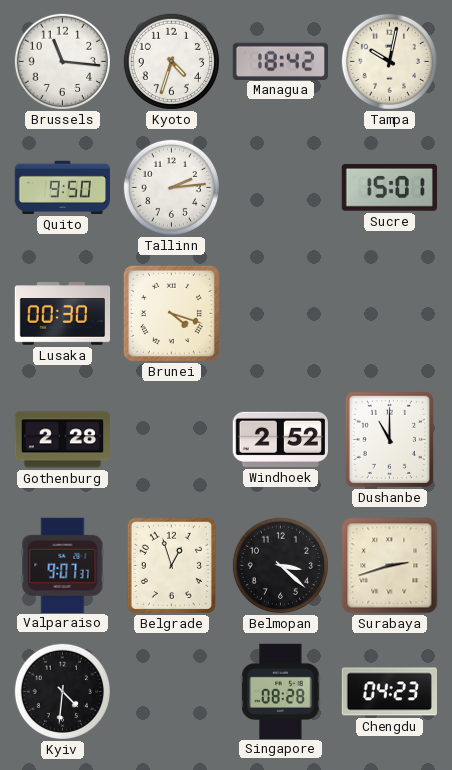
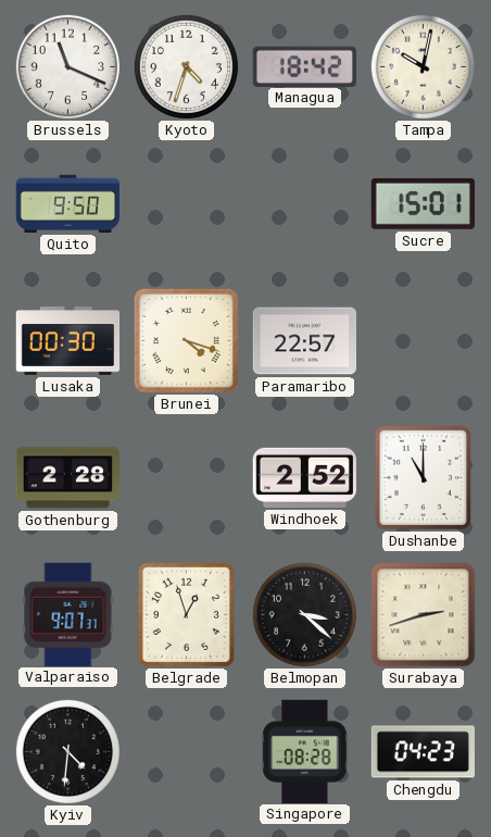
Brussels: 11:16 -> 11:19 (67, 66)
Tallinn: 2:14 -> none (171, 187)
Paramaribo: none -> 22:57 (304, 341)
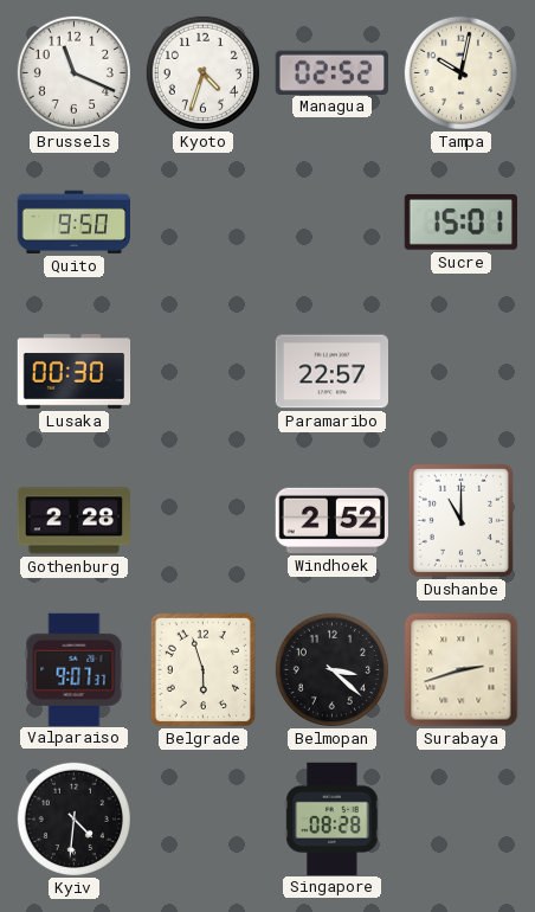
Managua: 18:42 -> 02:52 (331, 72)
Brunei: 4:18 -> none (186, 340)
Belgrade: 12:57 -> 5:57 (202, 669)
Chengdu: 04:23 -> none (423, 752)
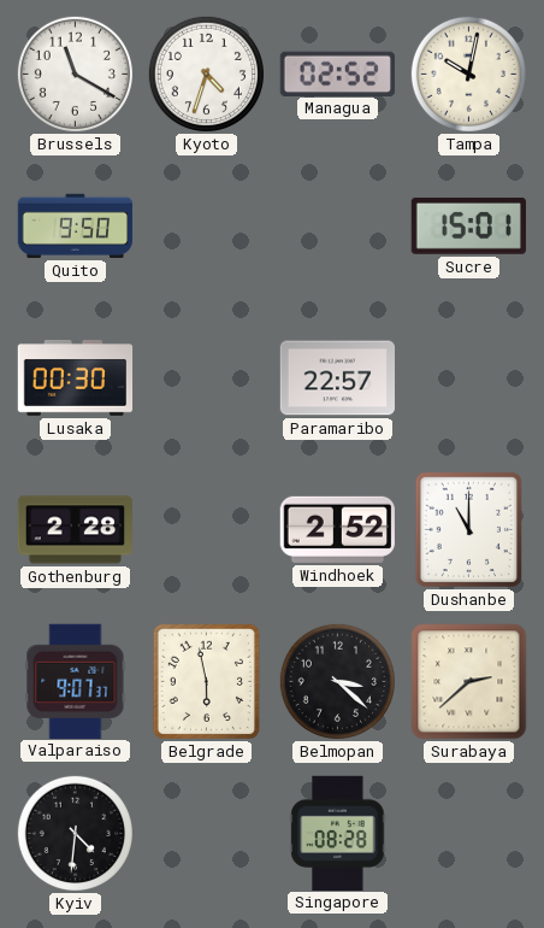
Brussels: 11:19 -> 11:20 (75, 74)
Belgrade: 5:57 -> 5:58 (206, 681)
Surabaya: 2:42 -> 2:38 (469, 682)
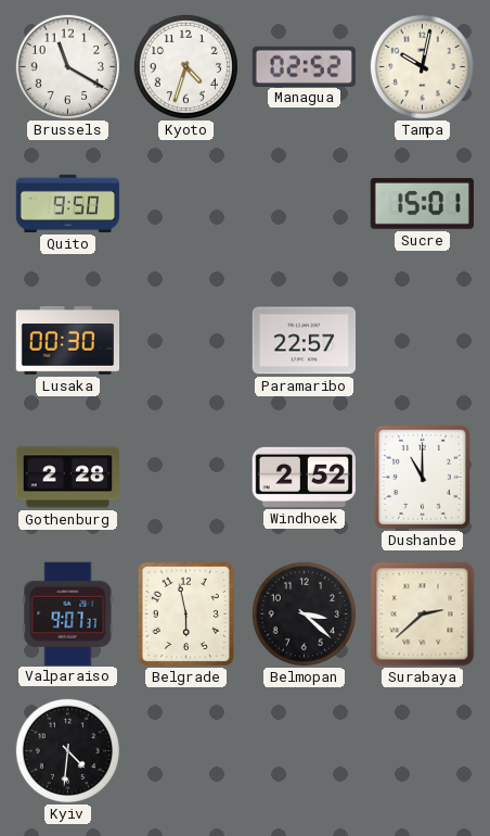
Singapore: 08:28 -> none (338, 833)
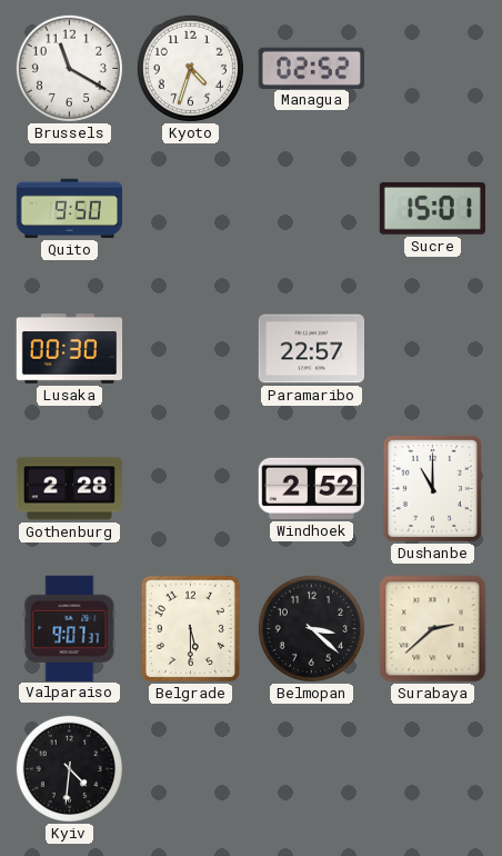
Tampa: 10:02 -> none (422, 66)
Belgrade: 5:58 -> 5:30 (190, 628)
